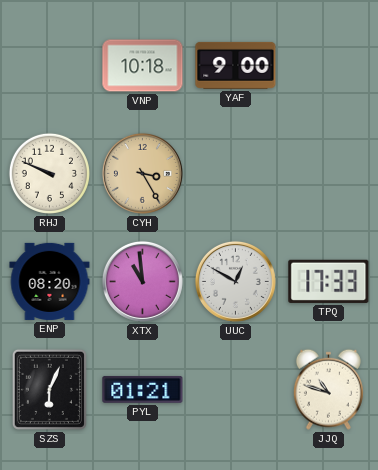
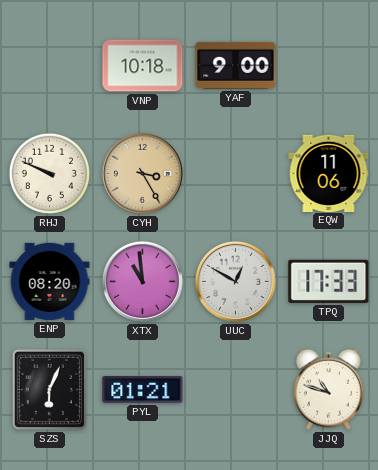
EQW: none -> 11:06 (329, 173)
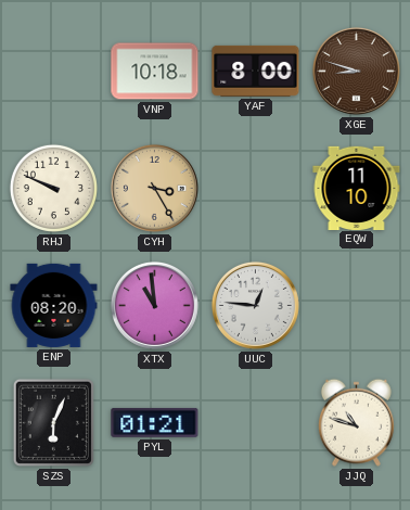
YAF: 9:00 -> 8:00 (256, 71)
XGE: none -> 8:48 (356, 71)
EQW: 11:06 -> 11:10 (357, 188)
UUC: 12:50 -> 12:46 (255, 305)
TPQ: 17:33 -> none (329, 281)
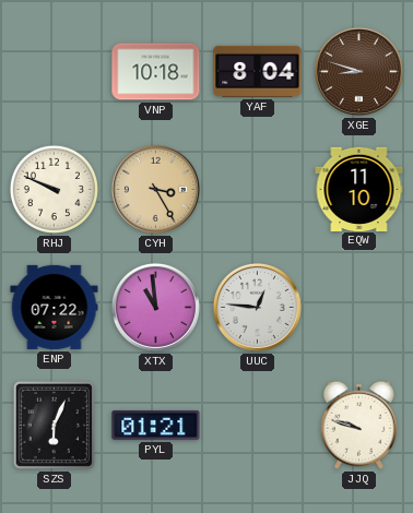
YAF: 8:00 -> 8:04 (258, 71)
ENP: 08:20 -> 07:22 (55, 307)
JJQ: 10:48 -> 9:48 (358, 425)
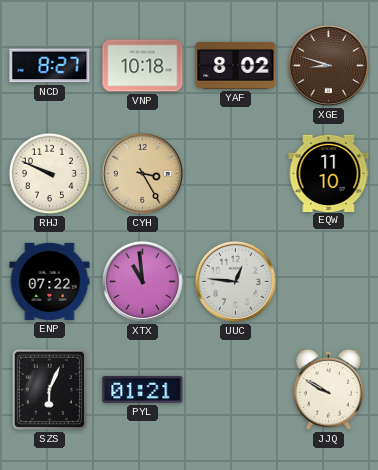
NCD: none -> 8:27 (50, 66)
YAF: 8:04 -> 8:02 (236, 65)
JJQ: 9:48 -> 9:50 (328, 389)
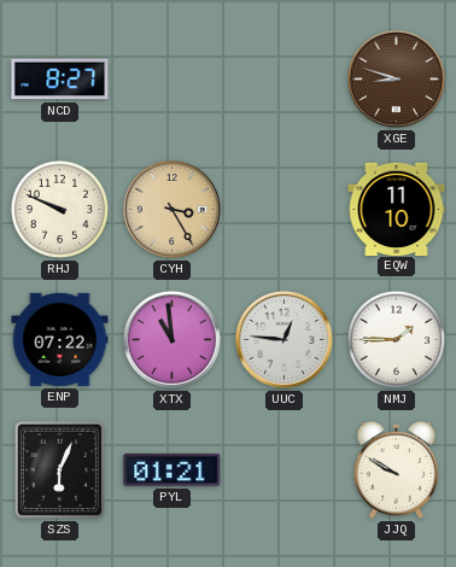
VNP: 10:18 -> none (143, 66)
YAF: 8:02 -> none (236, 65)
NMJ: none -> 1:45 (396, 339)
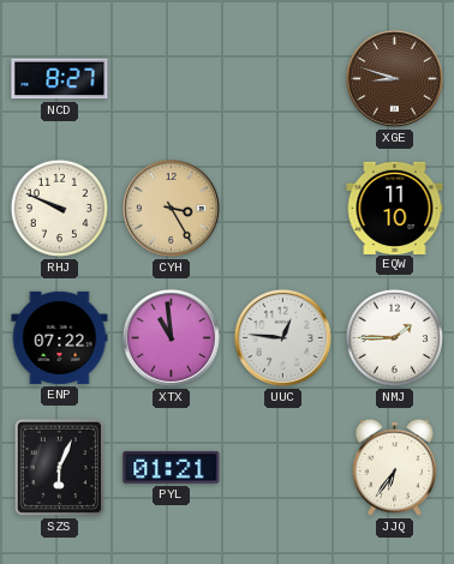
JJQ: 9:50 -> 6:36 (394, 467)
